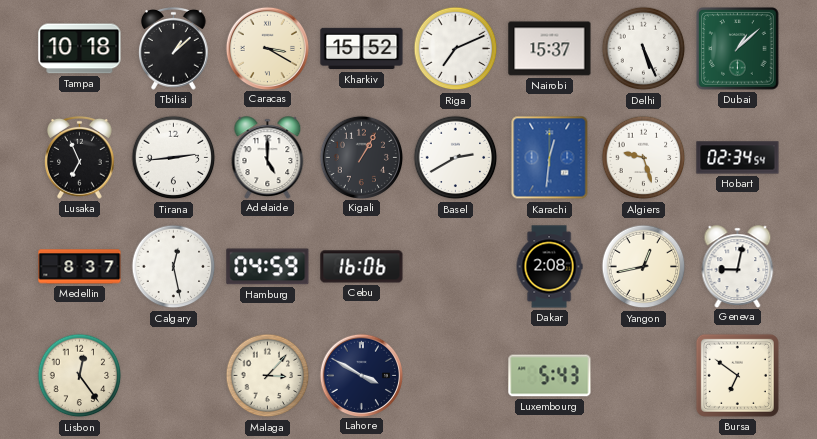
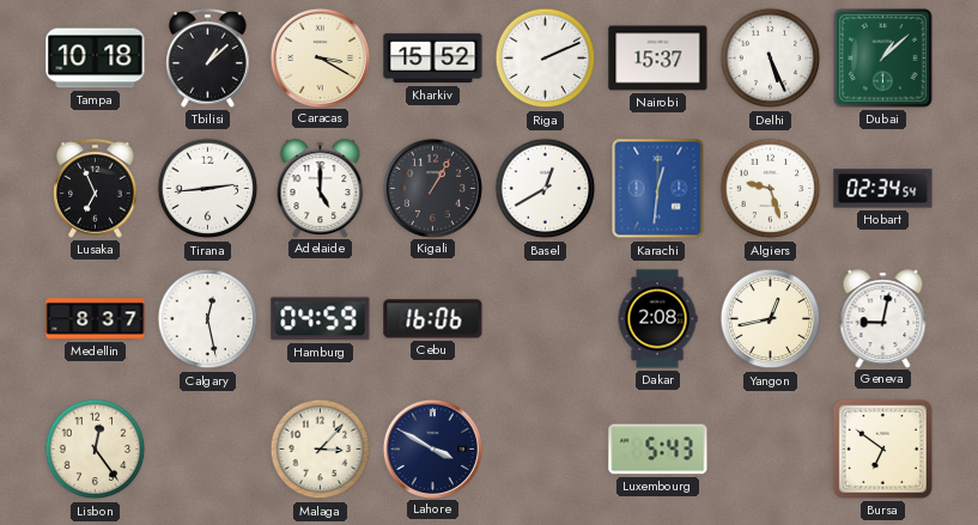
Riga: 7:11 -> 2:11 (546, 59)
Basel: 2:40 -> 12:40 (546, 189)
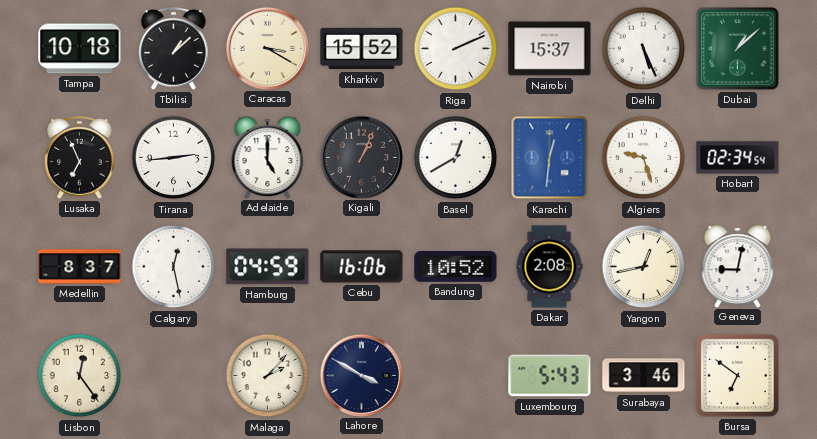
Kigali: 1:05 -> 1:04 (361, 157)
Bandung: none -> 10:52 (456, 267)
Malaga: 3:07 -> 2:07 (268, 376)
Surabaya: none -> 3:46 (644, 376)
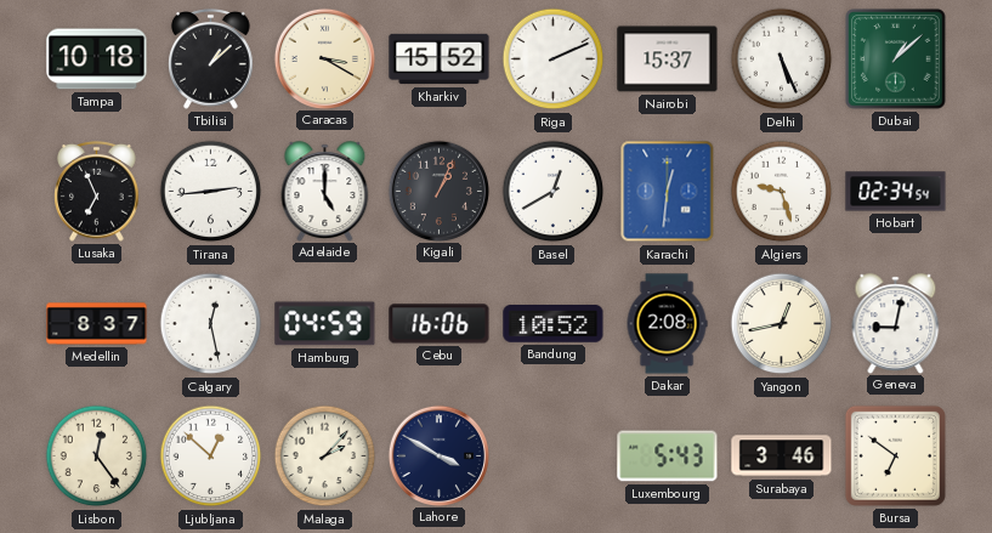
Ljubljana: none -> 12:52 (211, 457)
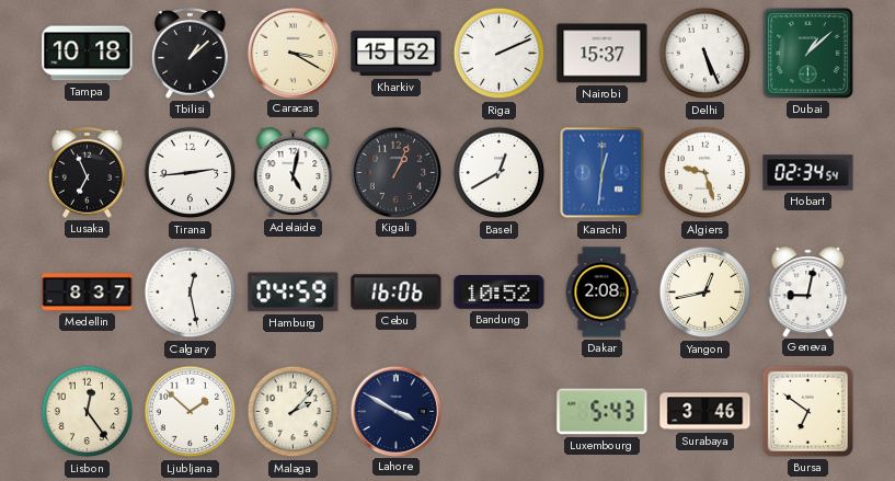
Adelaide: 5:00 -> 5:02 (294, 172)
Ljubljana: 12:52 -> 1:52 (191, 412)
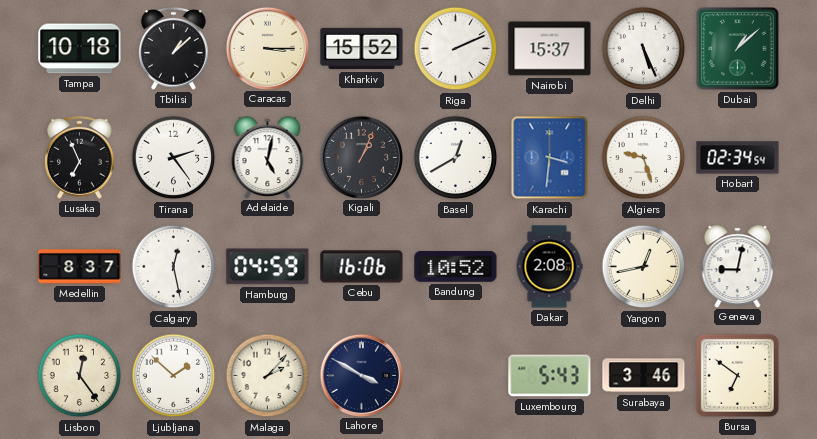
Caracas: 3:20 -> 3:15 (267, 48)
Tirana: 2:44 -> 2:24 (174, 158)
Karachi: 12:31 -> 3:31 (550, 158)
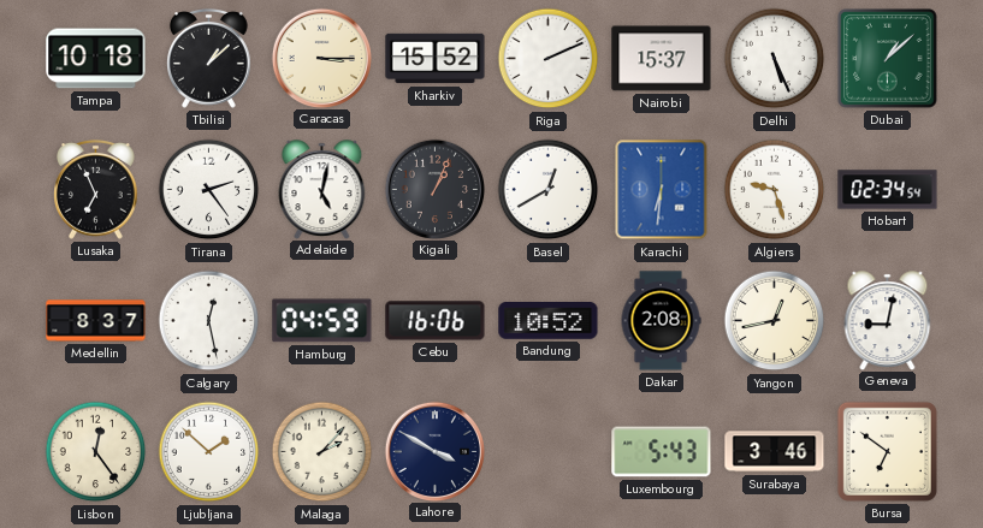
Karachi: 3:31 -> 6:31 (662, 190)
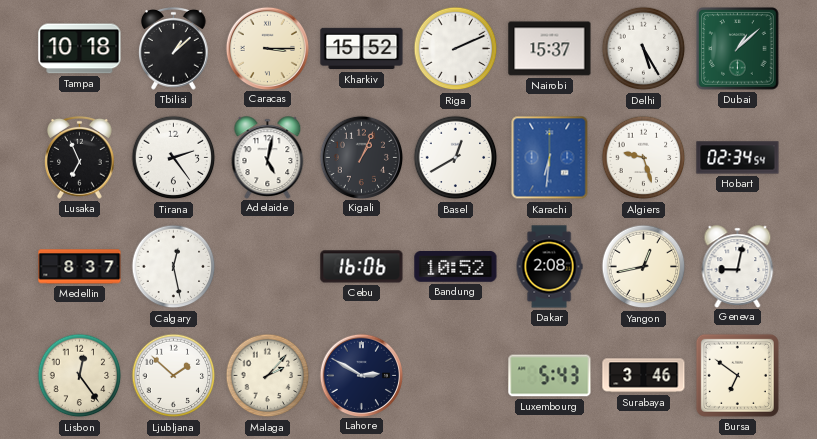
Delhi: 5:26 -> 5:25 (644, 49)
Hamburg: 04:59 -> none (322, 321)
Lahore: 3:50 -> 2:50 (361, 375)
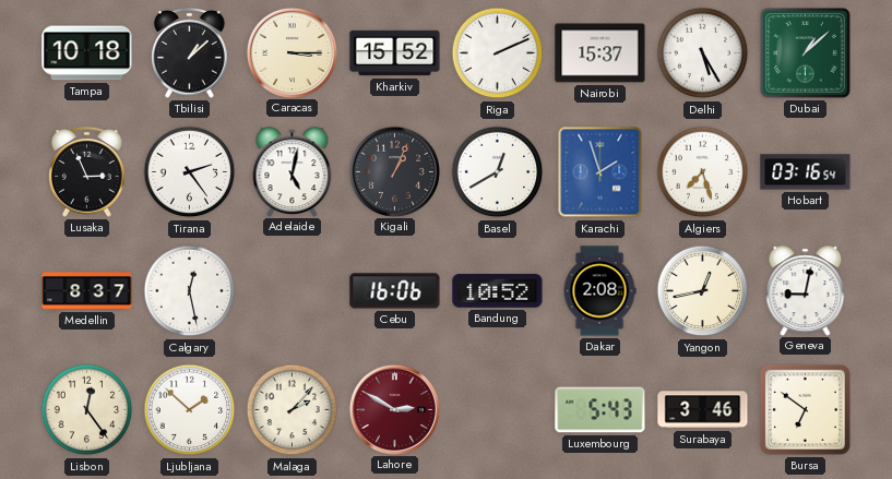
Lusaka: 6:56 -> 2:56 (87, 171)
Karachi: 6:31 -> 1:57 (600, 172)
Algiers: 9:27 -> 7:27 (703, 172)
Hobart: 02:34 -> 03:16 (806, 172)
Lahore dial: navy -> burgundy (394, 409)
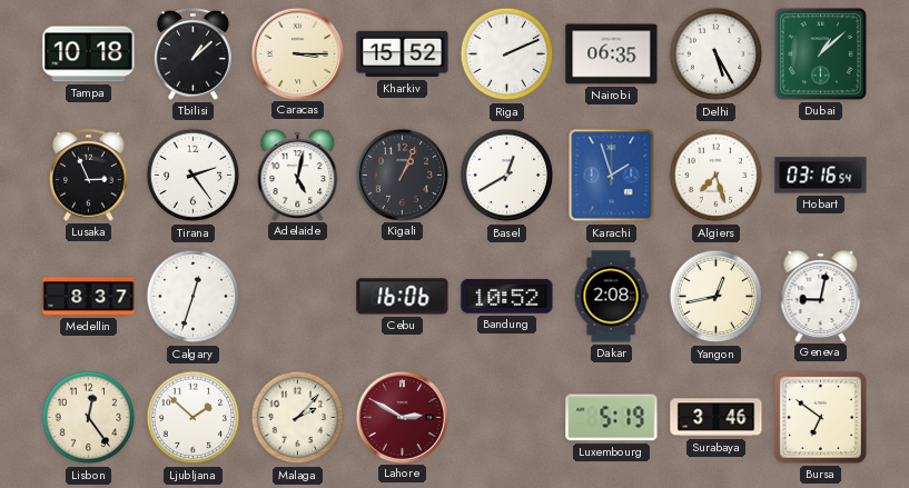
Nairobi: 15:37 -> 06:35 (612, 54)
Calgary: 12:28 -> 12:33 (194, 297)
Luxembourg: 5:43 -> 5:19 (612, 418)
